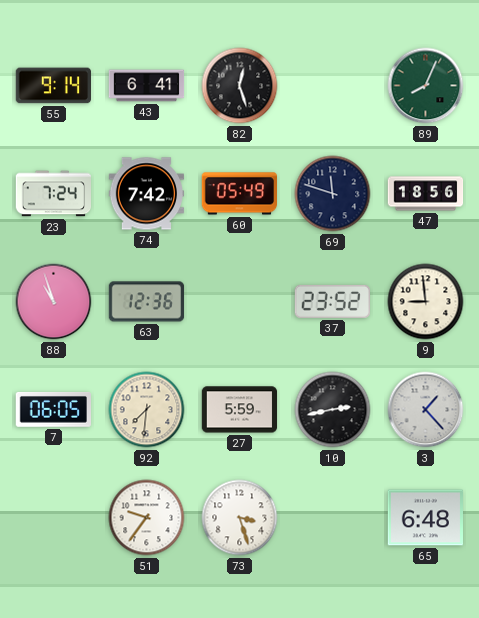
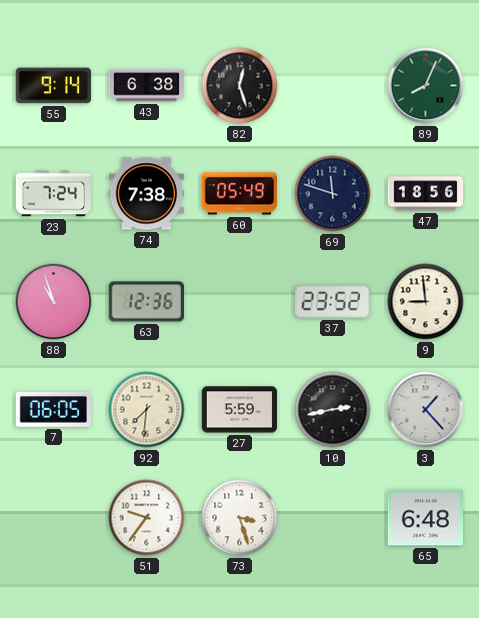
43: 6:41 -> 6:38 (147, 86)
74: 7:42 -> 7:38 (147, 194)
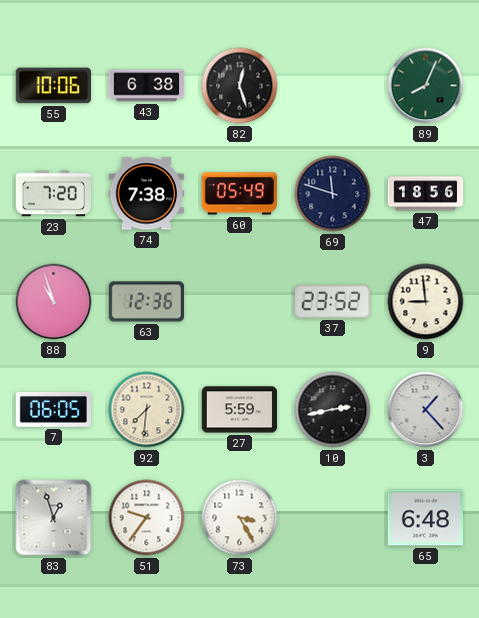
55: 9:14 -> 10:06 (53, 86)
23: 7:24 -> 7:20 (53, 194)
83: none -> 12:57 (54, 518)
73: 3:27 -> 3:25 (240, 518)
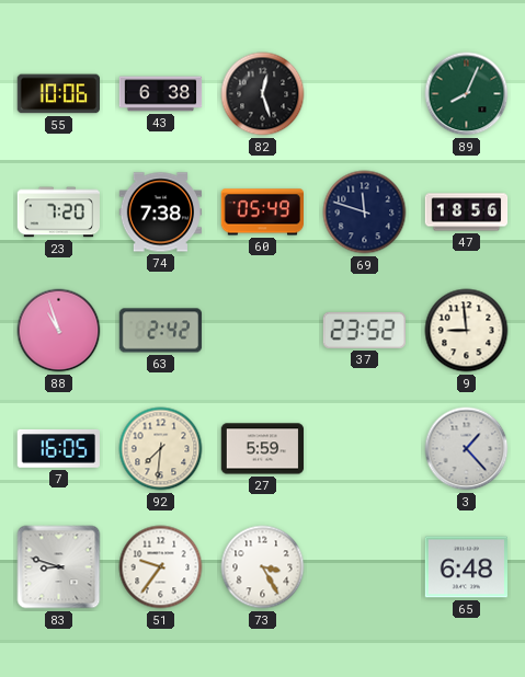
63: 12:36 -> 2:42 (161, 331)
7: 06:05 -> 16:05 (58, 448)
10: 2:43 -> none (333, 410)
83: 12:57 -> 8:48 (59, 567)
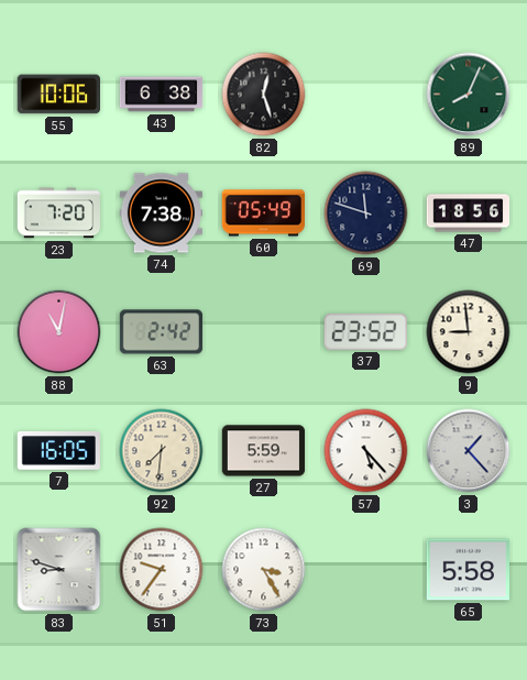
88: 10:57 -> 11:02 (59, 332)
57: none -> 5:23 (366, 451)
65: 6:48 -> 5:58 (468, 570)
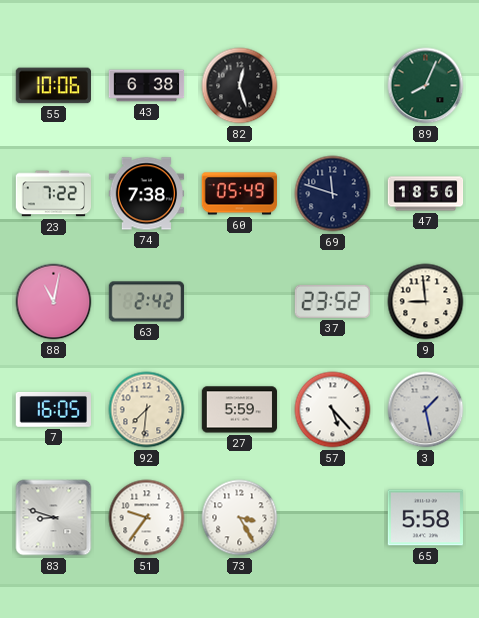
23: 7:20 -> 7:22 (53, 194)
3: 1:23 -> 1:28 (426, 410)
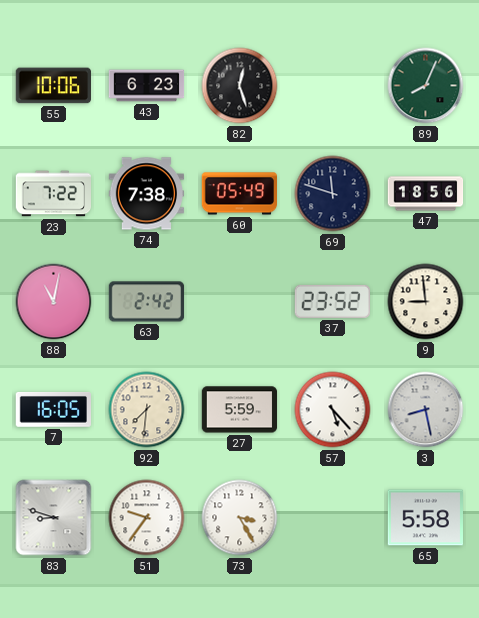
43: 6:38 -> 6:23 (147, 86)
3: 1:28 -> 8:28 (426, 410)
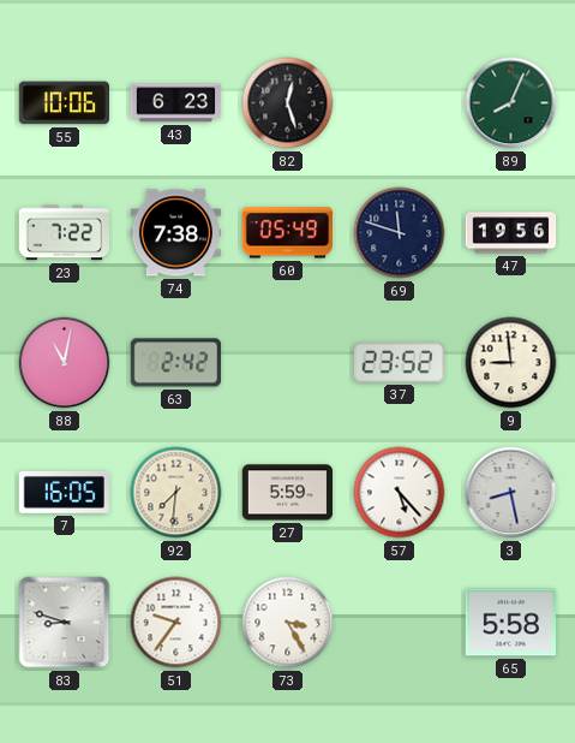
47: 18:56 -> 19:56 (511, 233)
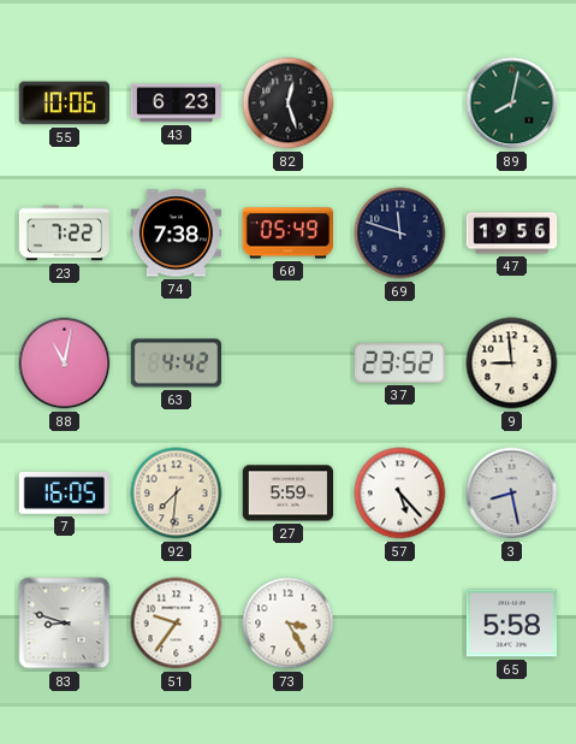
89: 8:04 -> 8:02 (512, 104)
63: 2:42 -> 4:42 (177, 364)
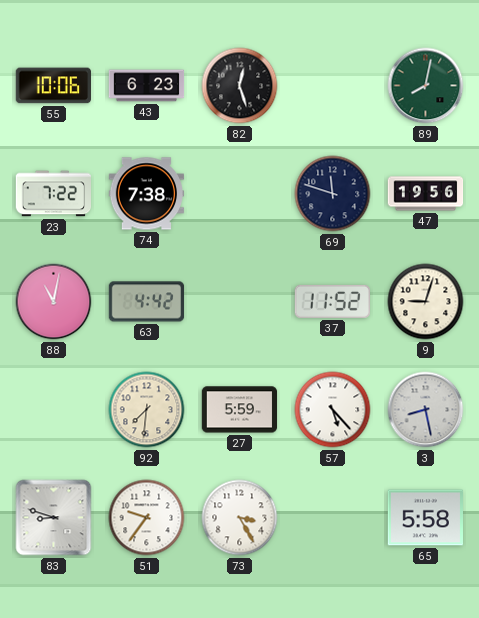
60: 05:49 -> none (287, 234)
37: 23:52 -> 11:52 (332, 301)
9: 8:59 -> 9:03 (426, 302)
7: 16:05 -> none (64, 492)
